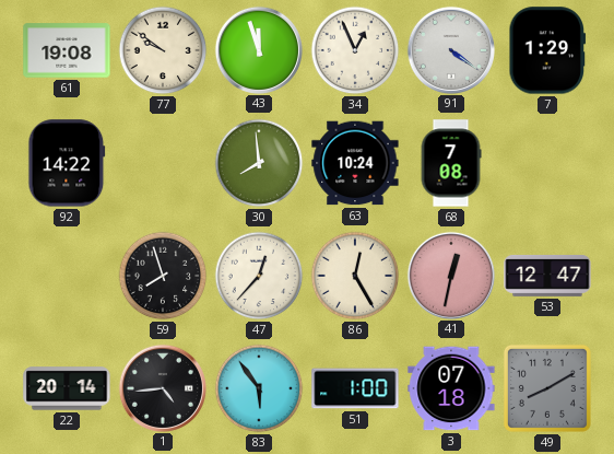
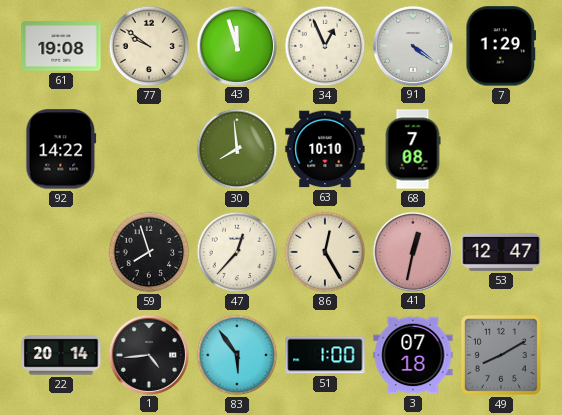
63: 10:24 -> 10:10 (325, 149)
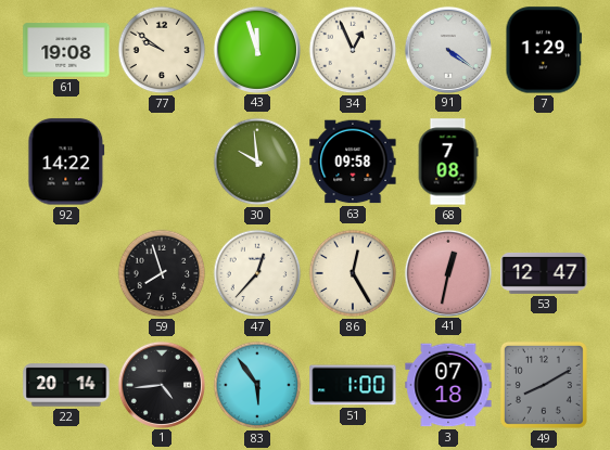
30: 7:59 -> 9:59 (257, 162)
63: 10:10 -> 09:58 (353, 162)
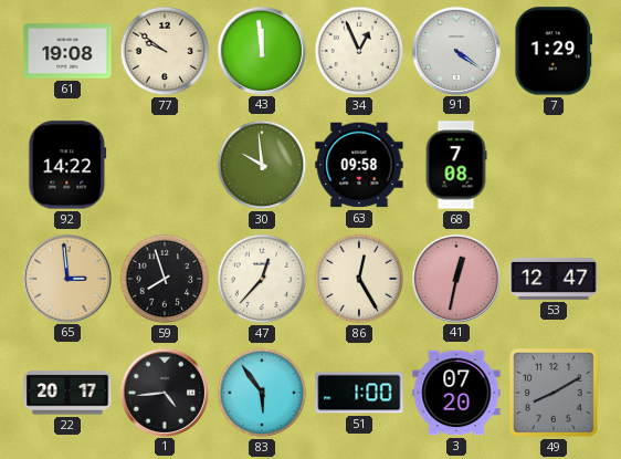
43: 11:57 -> 11:59 (261, 50)
65: none -> 2:59 (66, 278)
22: 20:14 -> 20:17 (67, 393)
3: 07:18 -> 07:20 (456, 393)
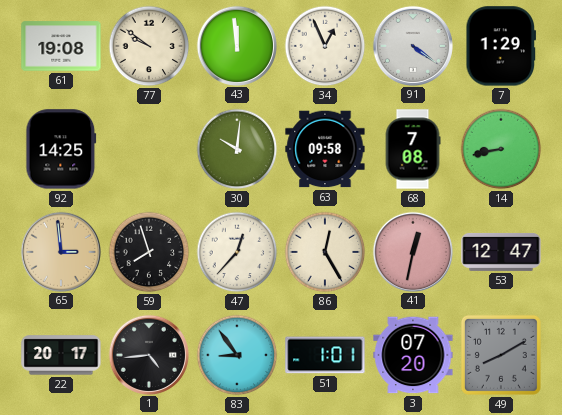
92: 14:22 -> 14:25 (61, 149)
30: 9:59 -> 10:01 (237, 149)
14: none -> 8:43 (501, 149)
83: 5:54 -> 8:54 (237, 355)
51: 1:00 -> 1:01 (325, 355)
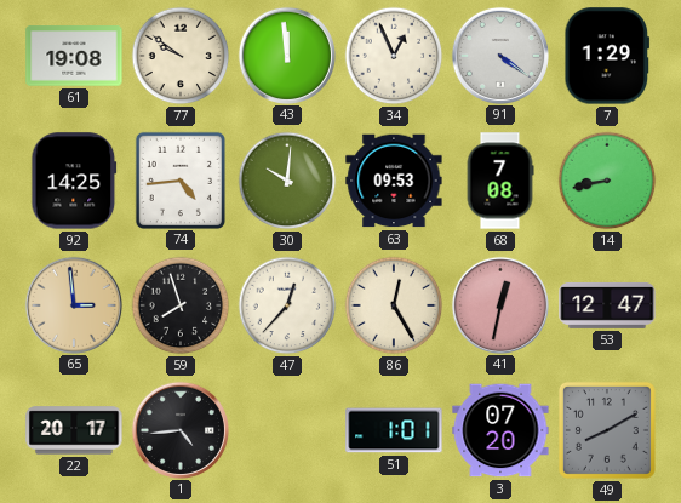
74: none -> 4:44 (179, 179)
63: 09:58 -> 09:53 (394, 181)
83: 8:54 -> none (237, 355)
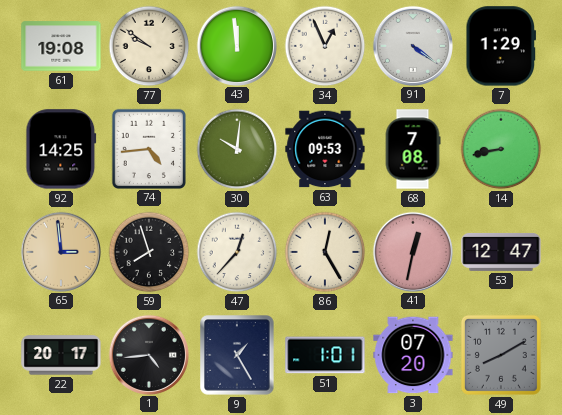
9: none -> 1:25 (237, 355)
